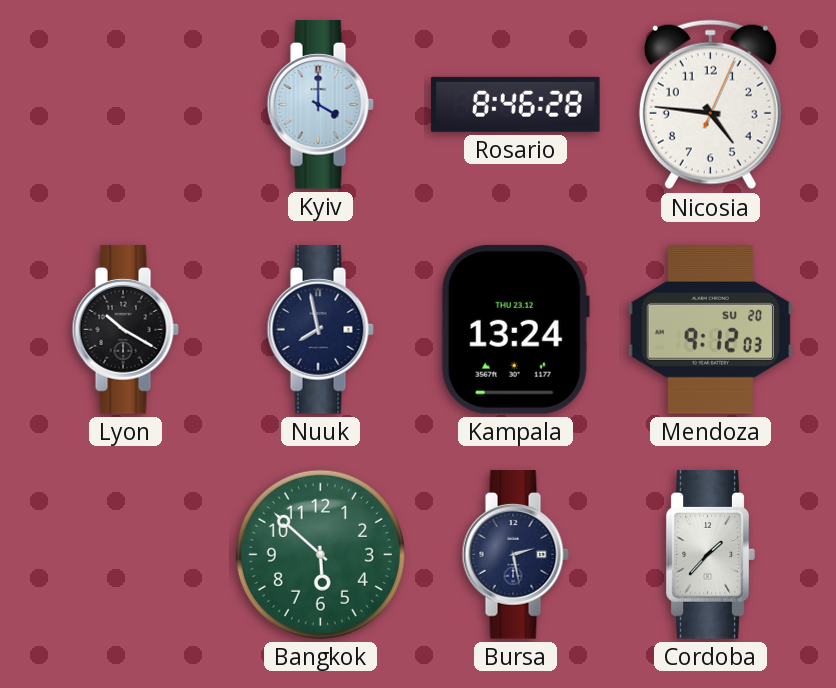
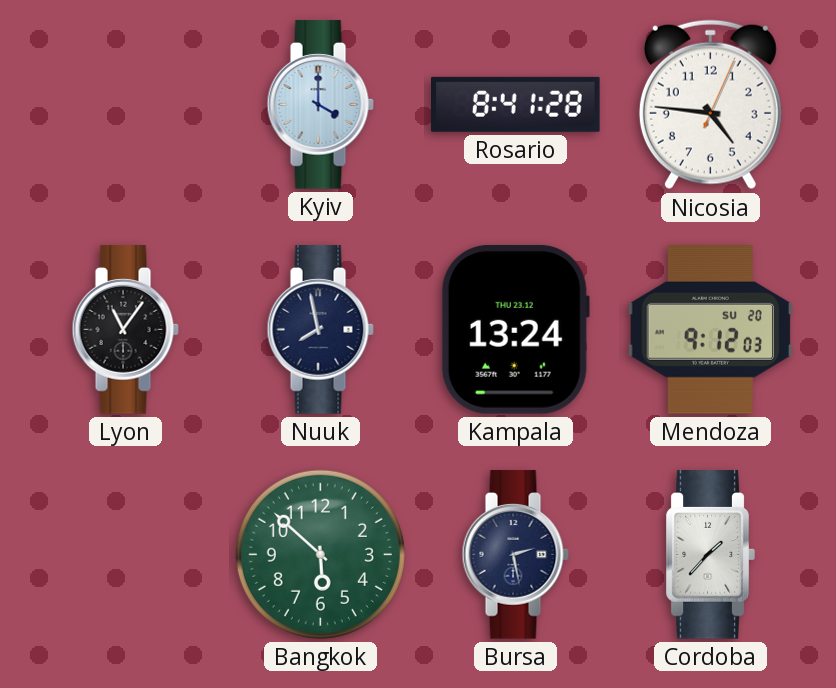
Rosario: 8:46 -> 8:41 (516, 104)
Lyon: 10:20 -> 11:06 (125, 330)
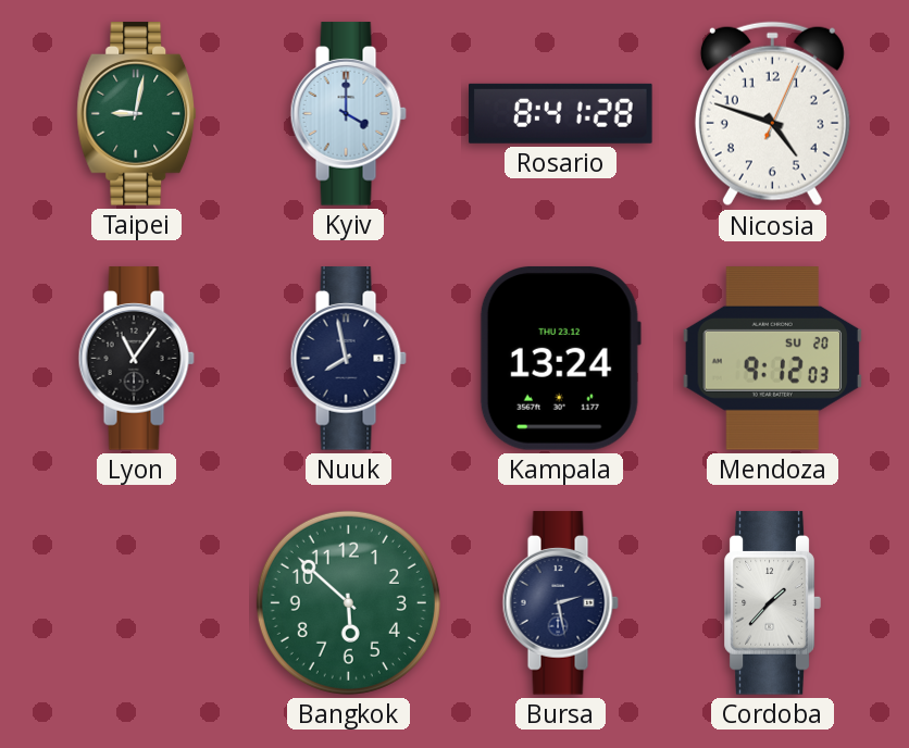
Taipei: none -> 9:02 (137, 114)
Nicosia: 4:46 -> 4:48 (772, 114)
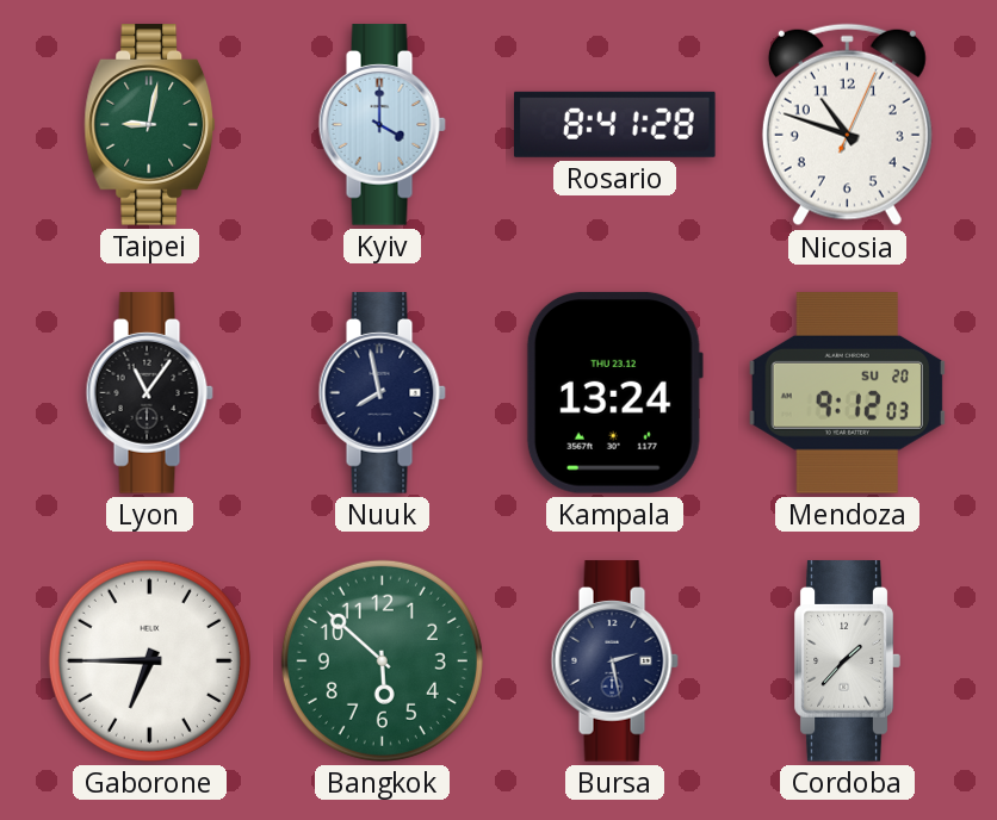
Nicosia: 4:48 -> 10:48 (847, 125)
Gaborone: none -> 6:45 (149, 660)
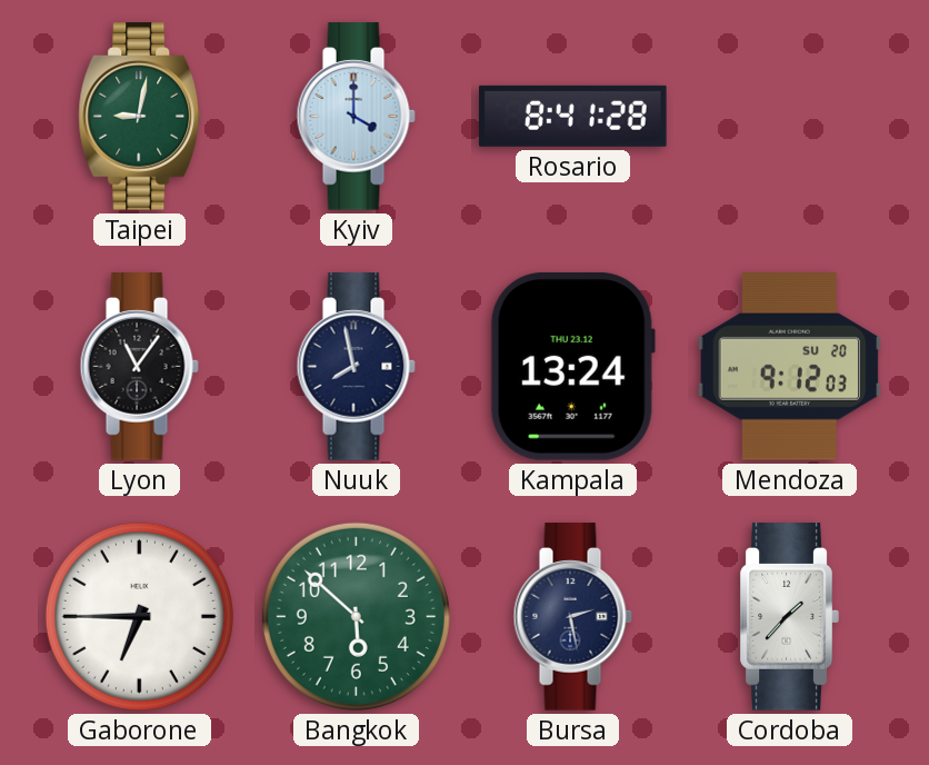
Nicosia: 10:48 -> none (847, 125)
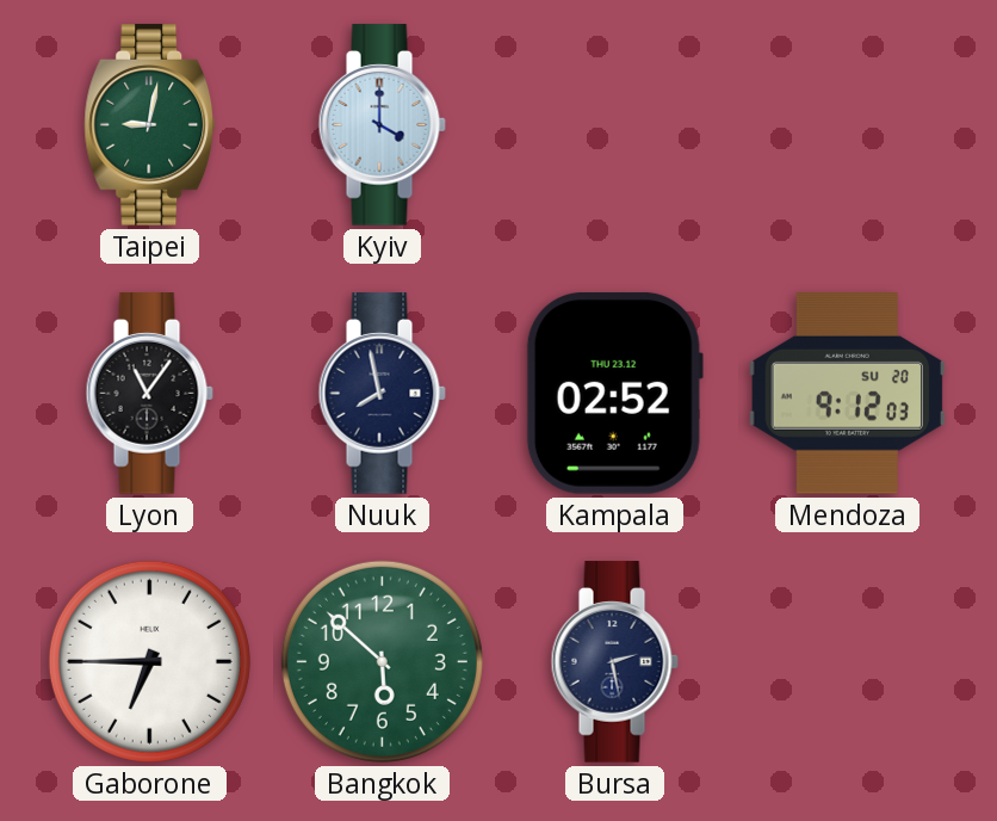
Rosario: 8:41 -> none (573, 116)
Kampala: 13:24 -> 02:52 (614, 393)
Cordoba: 1:37 -> none (789, 617)
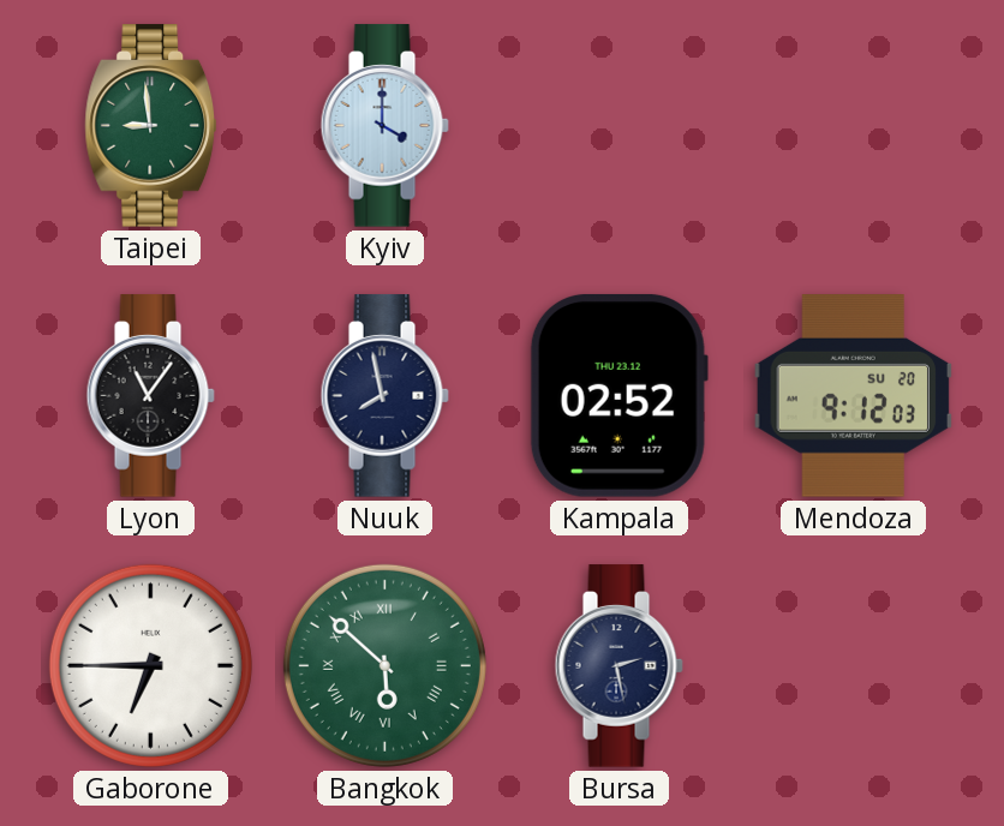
Taipei: 9:02 -> 8:59 (151, 126)
Bangkok numerals: Arabic -> Roman (384, 665)
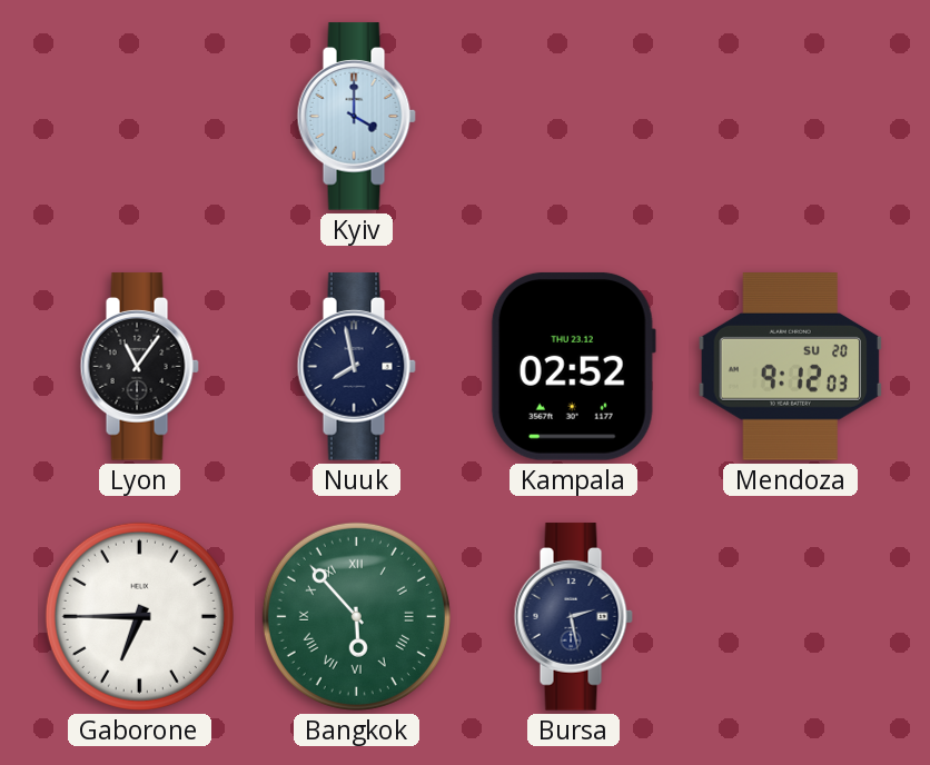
Taipei: 8:59 -> none (151, 126)
Bangkok: 5:52 -> 5:53 (356, 616)
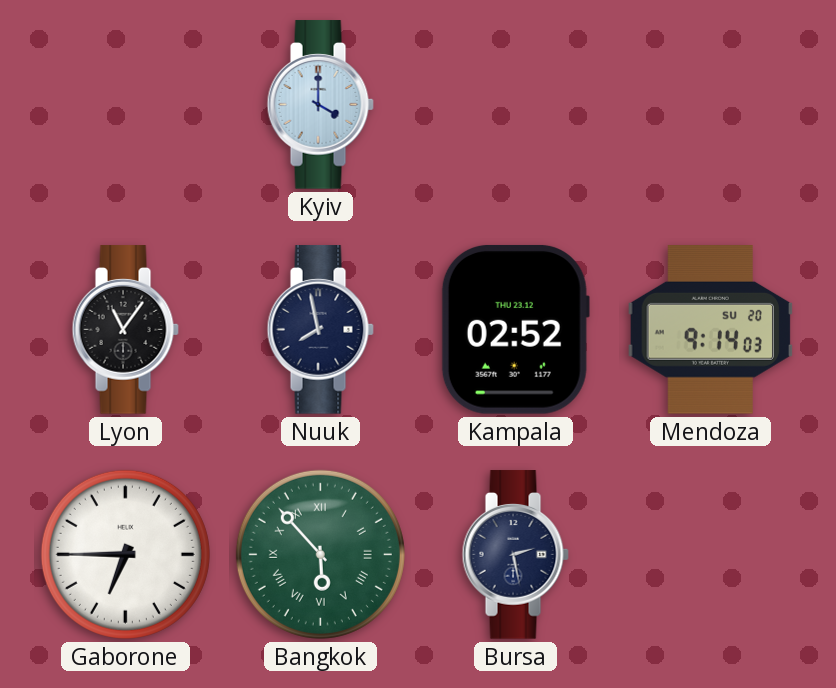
Mendoza: 9:12 -> 9:14 (711, 330)
